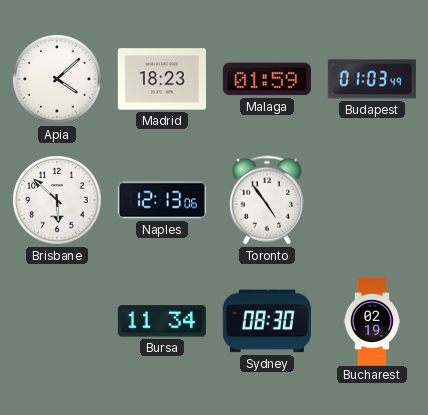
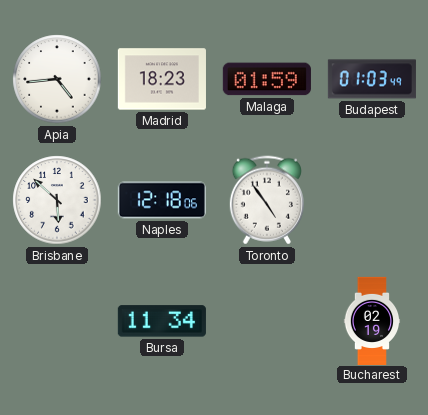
Apia: 4:08 -> 4:44 (57, 79)
Naples: 12:13 -> 12:18 (162, 200)
Sydney: 08:30 -> none (267, 321)
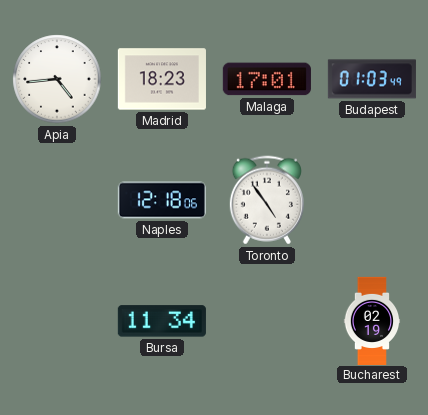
Malaga: 01:59 -> 17:01 (267, 79)
Brisbane: 5:52 -> none (57, 200)
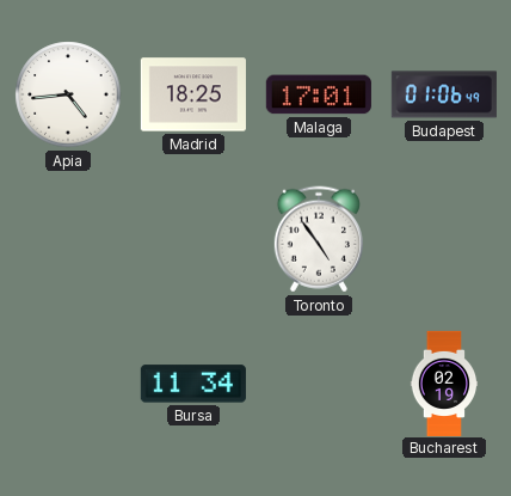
Madrid: 18:23 -> 18:25 (193, 94)
Budapest: 01:03 -> 01:06 (444, 94)
Naples: 12:18 -> none (162, 200)
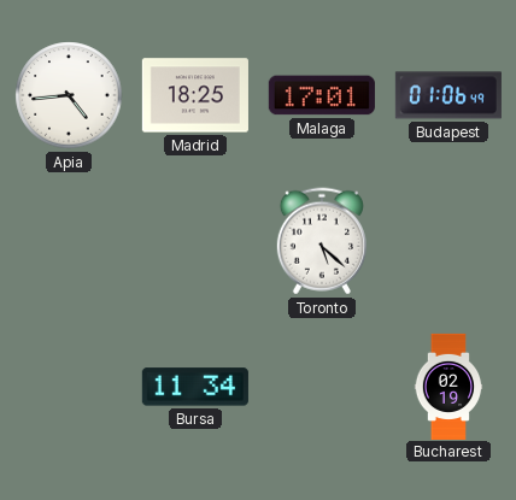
Toronto: 4:54 -> 5:22 (322, 241)
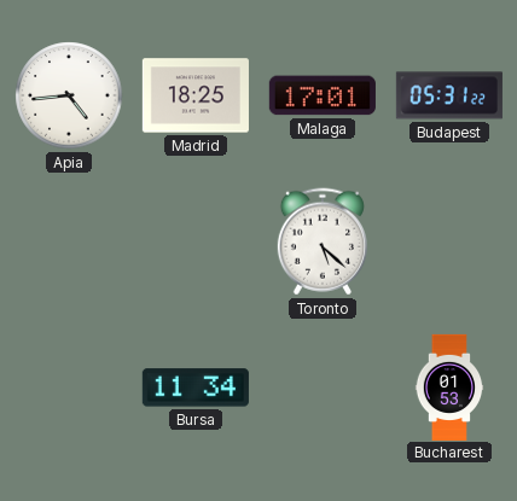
Budapest: 01:06 -> 05:31 (449, 95)
Bucharest: 02:19 -> 01:53 (449, 386)
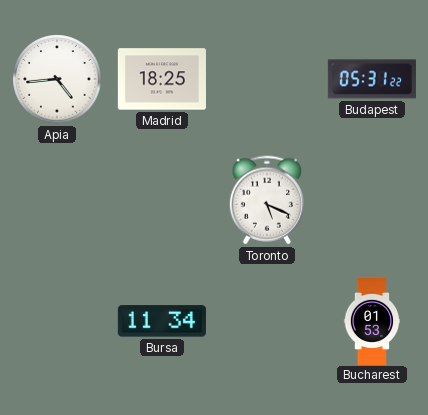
Malaga: 17:01 -> none (323, 95)
Toronto: 5:22 -> 5:19 (267, 200)
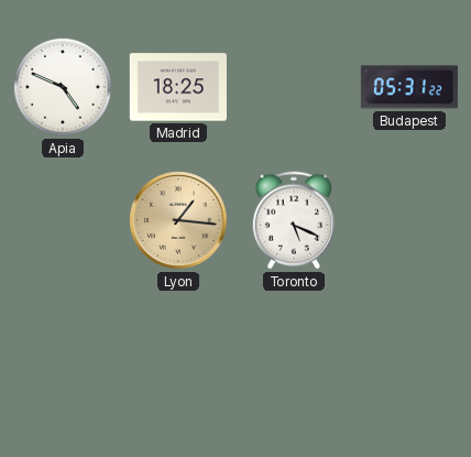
Apia: 4:44 -> 4:49 (63, 87)
Lyon: none -> 1:16 (178, 220)
Bursa: 11:34 -> none (162, 321)
Bucharest: 01:53 -> none (372, 320)
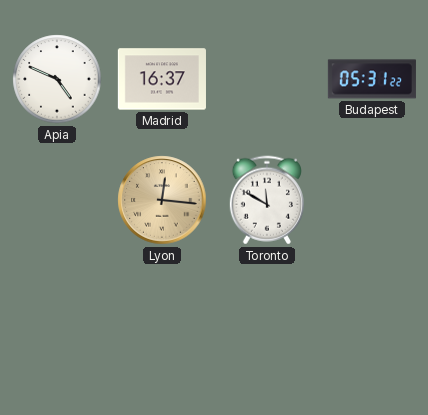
Madrid: 18:25 -> 16:37 (162, 79)
Lyon: 1:16 -> 12:16 (162, 200)
Toronto: 5:19 -> 11:50 (267, 200)
